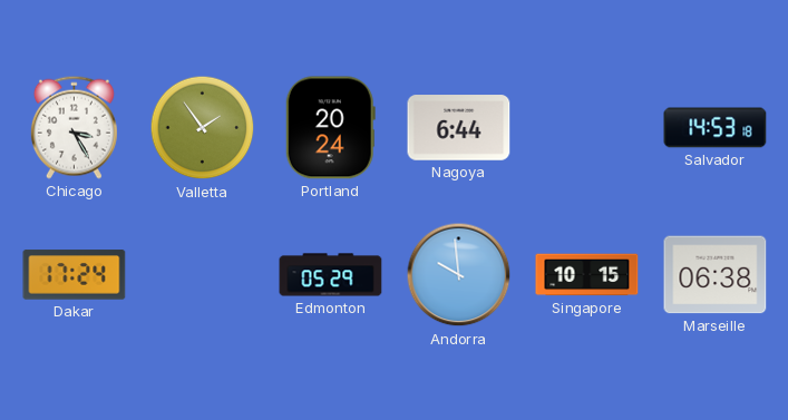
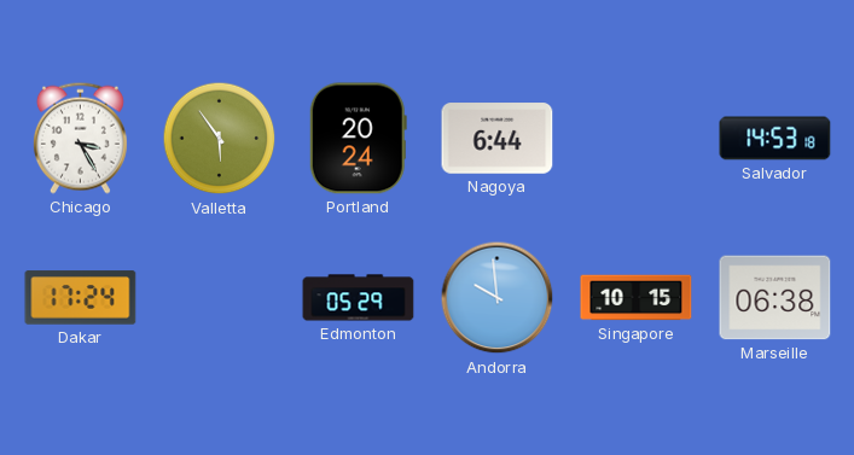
Valletta: 1:54 -> 5:54 (220, 139)
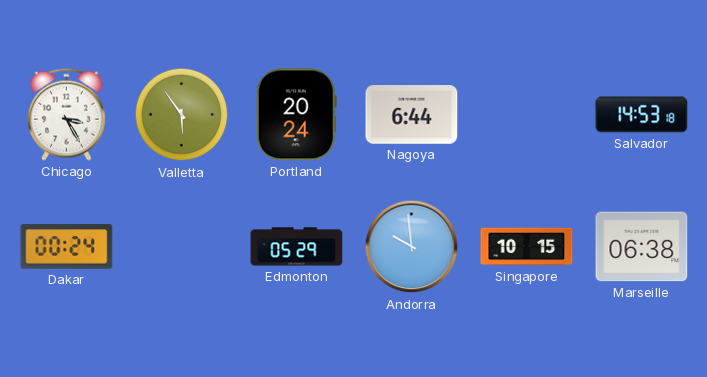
Dakar: 17:24 -> 00:24 (67, 247)
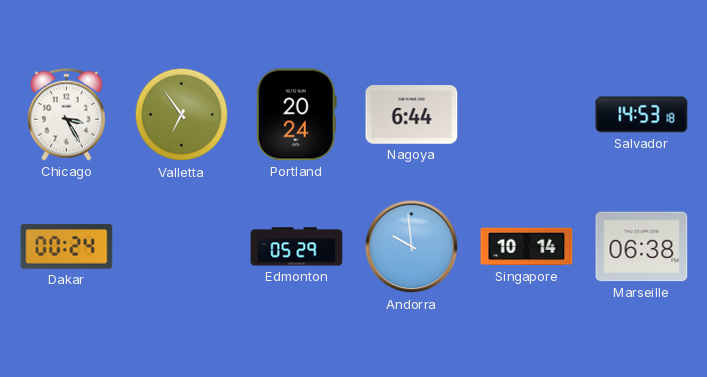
Valletta: 5:54 -> 6:54 (182, 115)
Singapore: 10:15 -> 10:14 (527, 247)
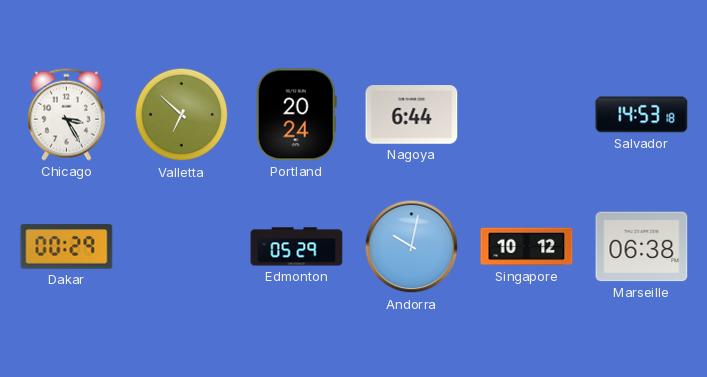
Valletta: 6:54 -> 6:52 (182, 115)
Dakar: 00:24 -> 00:29 (67, 247)
Andorra: 9:59 -> 10:02 (412, 247)
Singapore: 10:14 -> 10:12 (527, 247)
